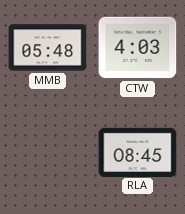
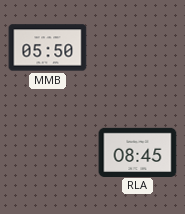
MMB: 05:48 -> 05:50 (48, 48)
CTW: 4:03 -> none (138, 48)
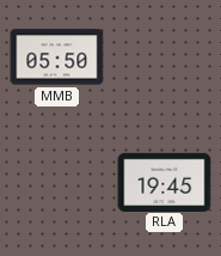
RLA: 08:45 -> 19:45 (165, 182)
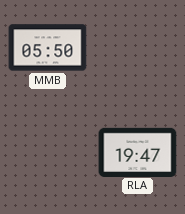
RLA: 19:45 -> 19:47 (138, 152)
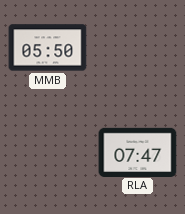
RLA: 19:47 -> 07:47 (138, 152)
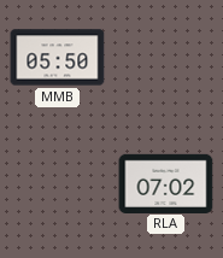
RLA: 07:47 -> 07:02 (166, 183)
